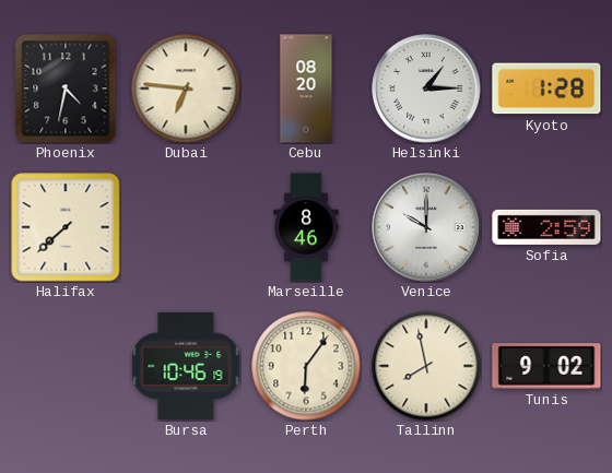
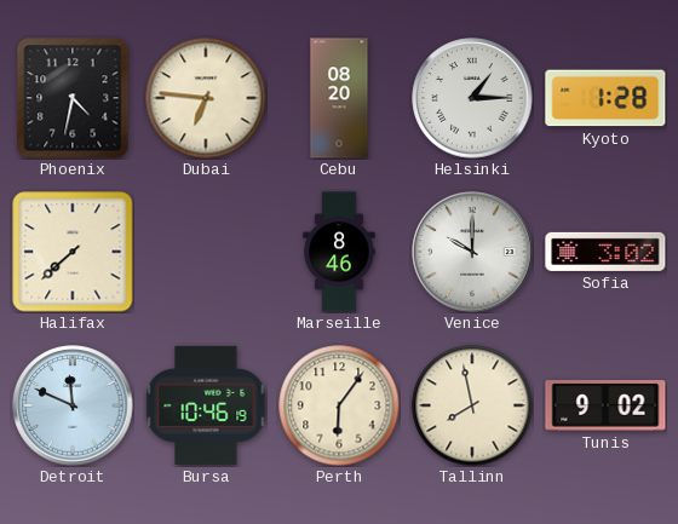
Sofia: 2:59 -> 3:02 (605, 252)
Detroit: none -> 11:49 (73, 405)
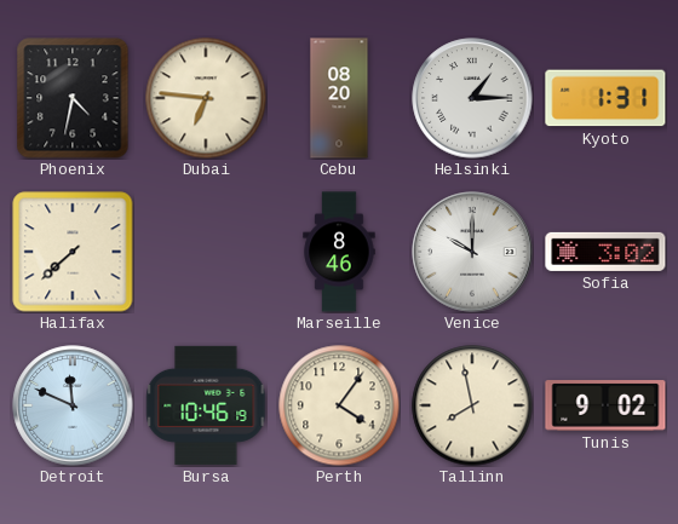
Kyoto: 1:28 -> 1:31 (605, 98)
Perth: 6:06 -> 4:06 (339, 405)
